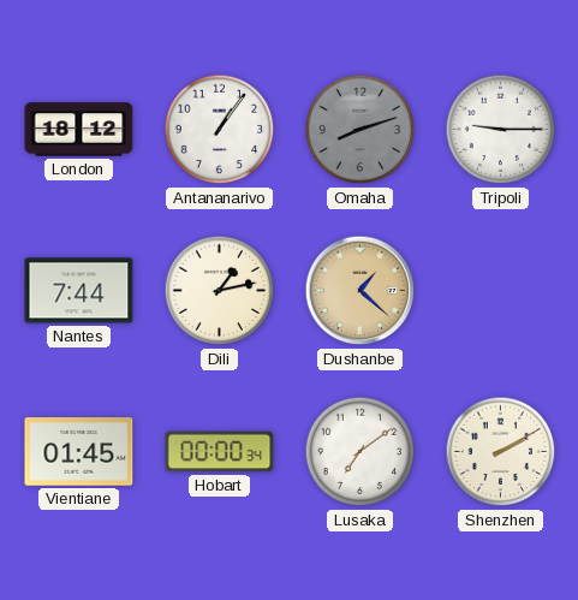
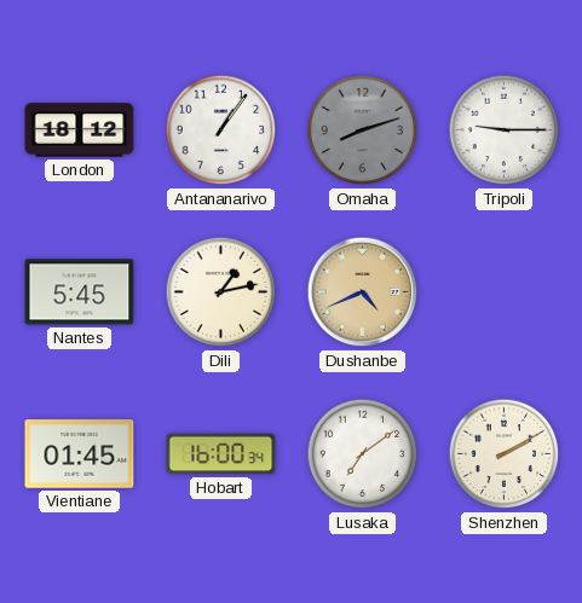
Nantes: 7:44 -> 5:45 (80, 292)
Dushanbe: 1:22 -> 4:41 (363, 292)
Hobart: 00:00 -> 16:00 (221, 454)
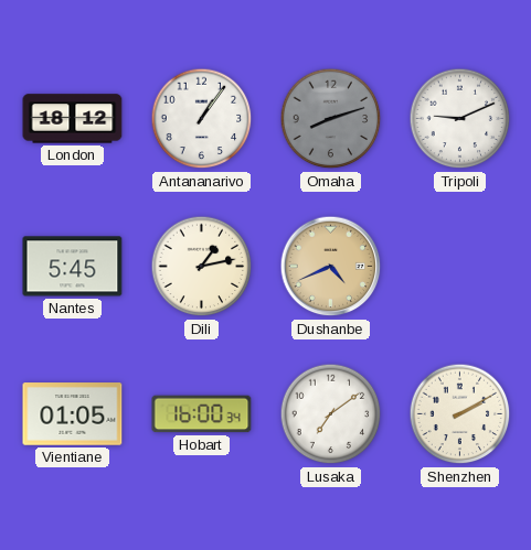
Tripoli: 9:15 -> 9:11 (460, 119)
Vientiane: 01:45 -> 01:05 (73, 414)
